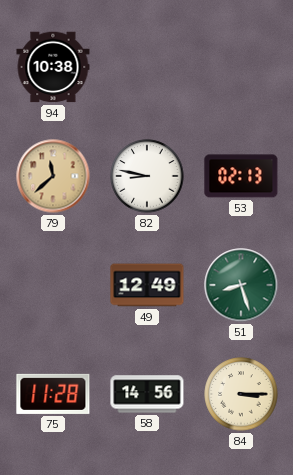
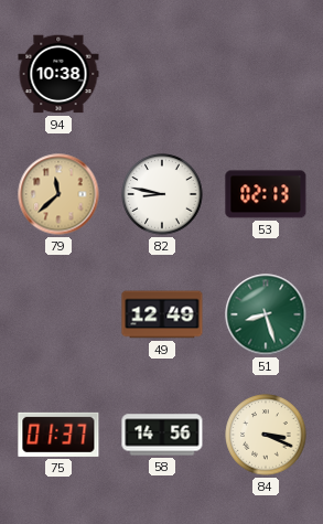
75: 11:28 -> 01:37 (58, 435)
84: 3:15 -> 3:19 (266, 435)
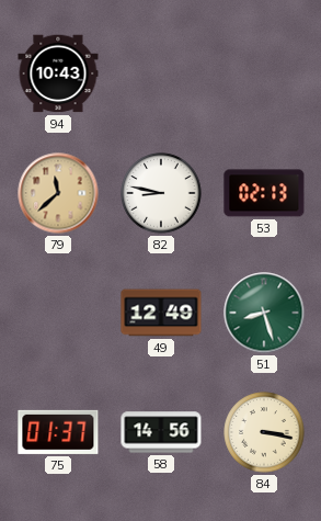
94: 10:38 -> 10:43 (58, 73)
84: 3:19 -> 3:17 (264, 432)
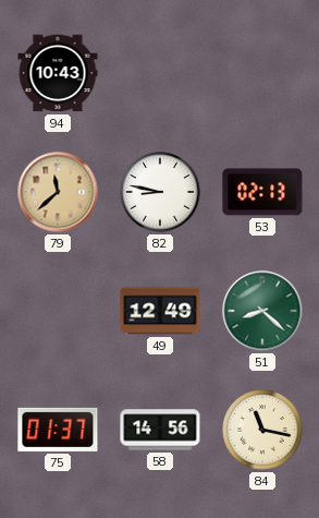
51: 8:27 -> 8:22 (262, 311)
84: 3:17 -> 11:17 (262, 430)
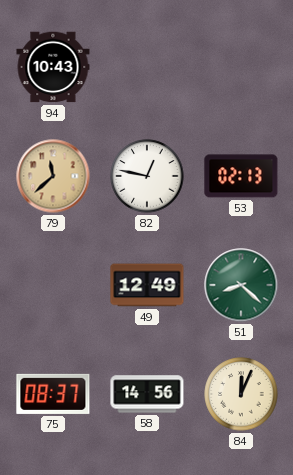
82: 8:47 -> 12:47 (147, 176)
75: 01:37 -> 08:37 (53, 394)
84: 11:17 -> 12:04 (241, 394)
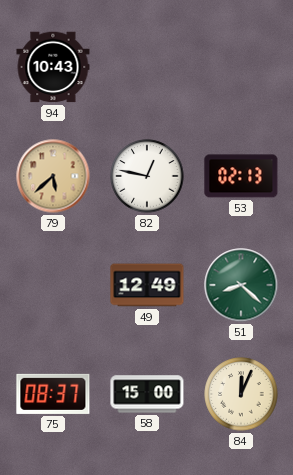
79: 11:38 -> 5:38 (53, 176)
58: 14:56 -> 15:00 (147, 394)
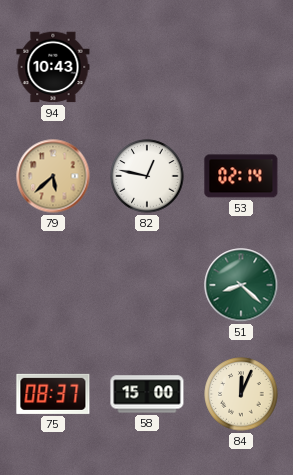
53: 02:13 -> 02:14 (241, 176)
49: 12:49 -> none (147, 285)
